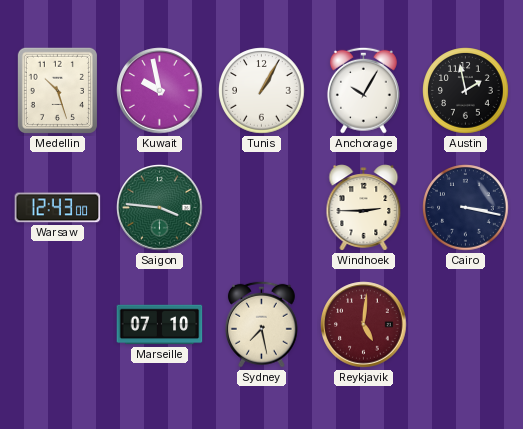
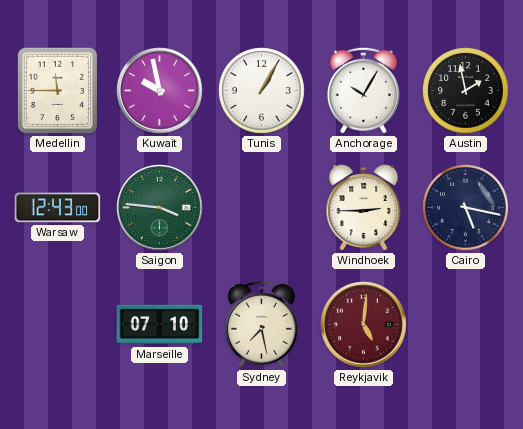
Medellin: 10:27 -> 11:45 (57, 90)
Cairo: 3:17 -> 5:17 (466, 208)
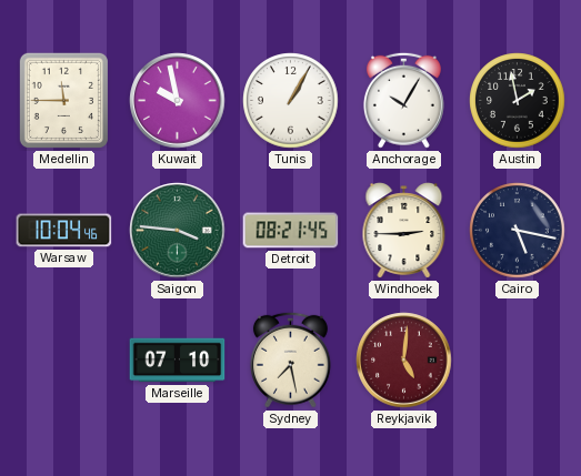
Warsaw: 12:43 -> 10:04 (64, 231)
Detroit: none -> 08:21 (291, 231)
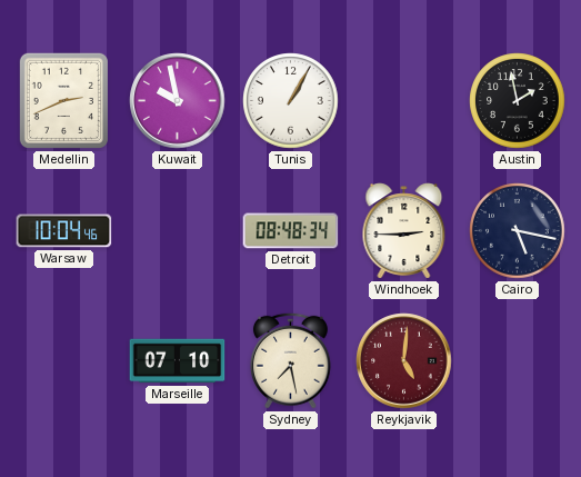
Medellin: 11:45 -> 2:41 (63, 100)
Anchorage: 10:05 -> none (403, 100)
Saigon: 3:46 -> none (178, 231)
Detroit: 08:21 -> 08:48 (291, 231)
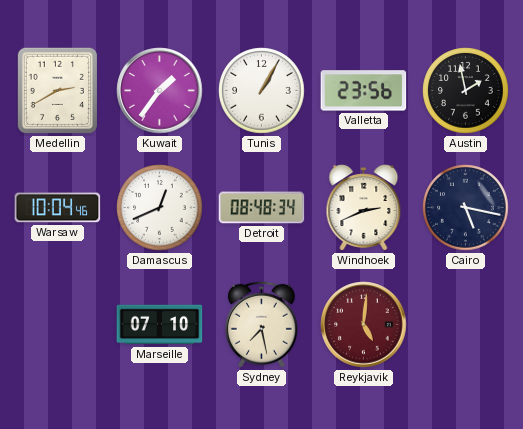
Medellin: 2:41 -> 2:40 (57, 90)
Kuwait: 9:58 -> 1:36 (160, 91)
Valletta: none -> 23:56 (364, 91)
Damascus: none -> 12:41 (160, 208)
Windhoek: 2:45 -> 2:41 (364, 208)
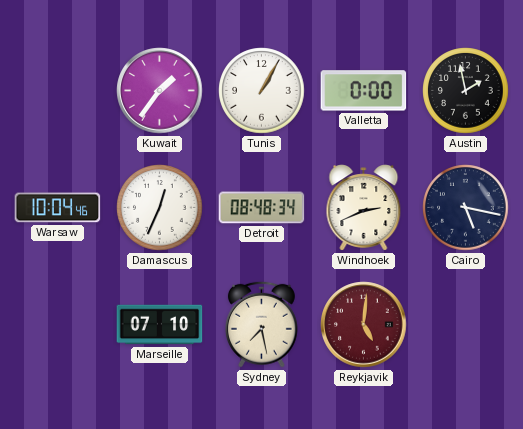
Medellin: 2:40 -> none (57, 90)
Valletta: 23:56 -> 0:00 (364, 91)
Damascus: 12:41 -> 12:34 (160, 208)
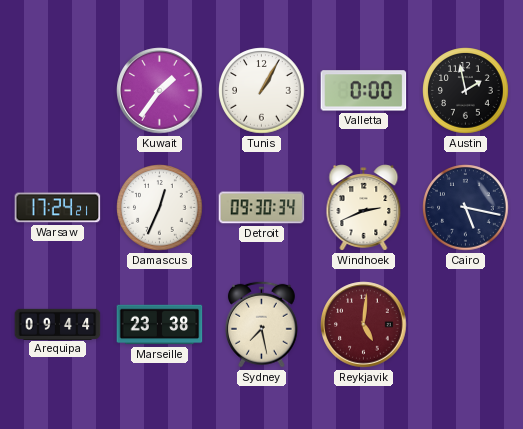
Warsaw: 10:04 -> 17:24 (58, 208)
Detroit: 08:48 -> 09:30 (262, 208)
Arequipa: none -> 09:44 (58, 324)
Marseille: 07:10 -> 23:38 (160, 325)
